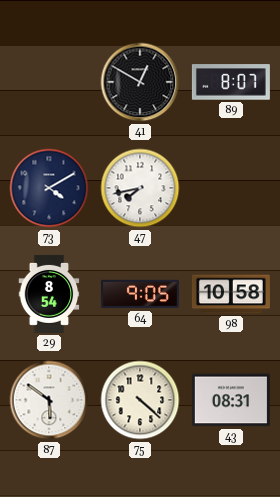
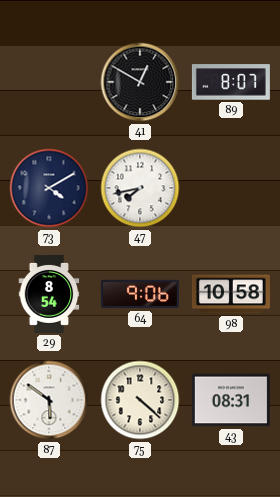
64: 9:05 -> 9:06 (140, 294)
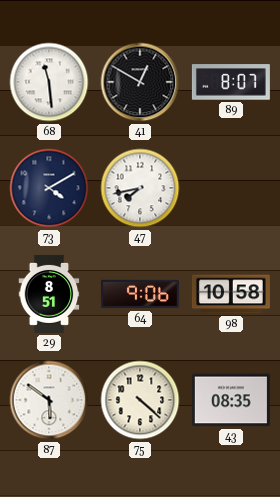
68: none -> 11:29 (49, 82)
29: 8:54 -> 8:51 (49, 294)
43: 08:31 -> 08:35 (231, 400)
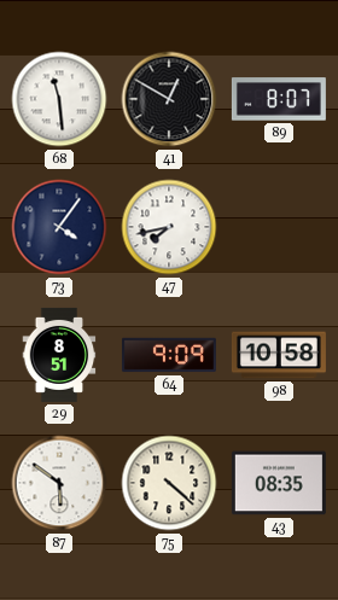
73: 4:10 -> 4:06 (59, 227)
64: 9:06 -> 9:09 (169, 355)
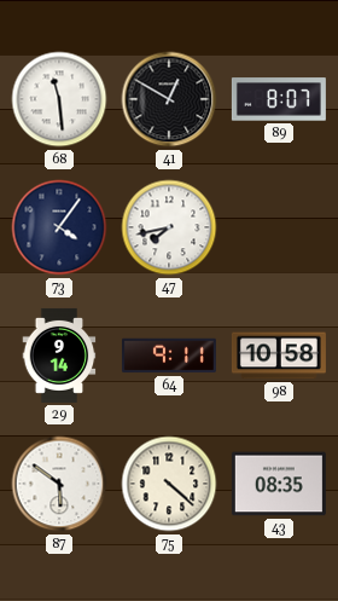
29: 8:51 -> 9:14 (59, 356)
64: 9:09 -> 9:11 (169, 356)
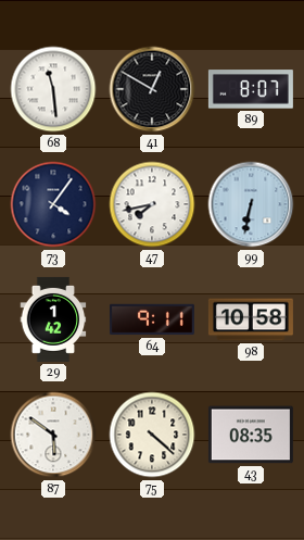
99: none -> 6:32 (251, 204)
29: 9:14 -> 1:42 (53, 319)
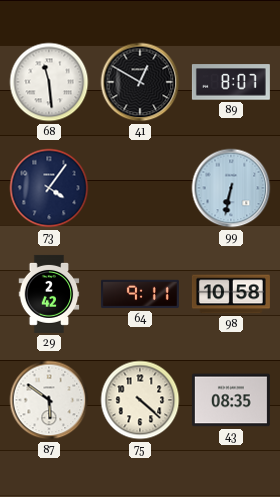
47: 7:43 -> none (152, 204)
29: 1:42 -> 2:42 (49, 294)
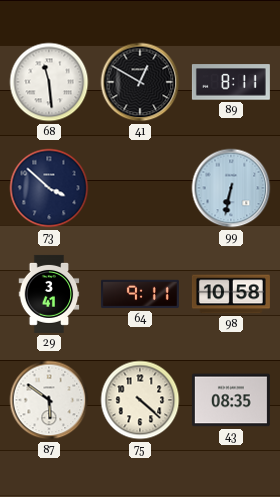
89: 8:07 -> 8:11 (231, 82)
73: 4:06 -> 3:52 (49, 188)
29: 2:42 -> 3:41 (49, 294)
